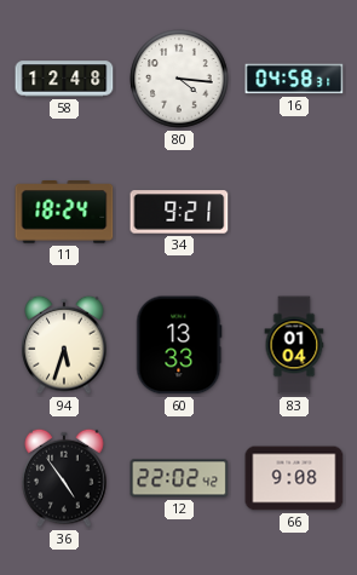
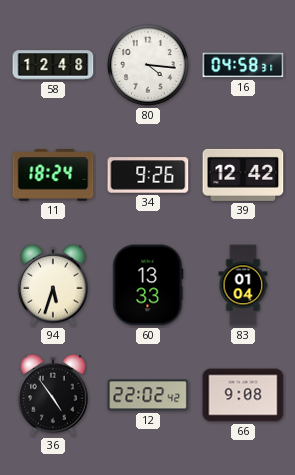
34: 9:21 -> 9:26 (148, 175)
39: none -> 12:42 (243, 175)
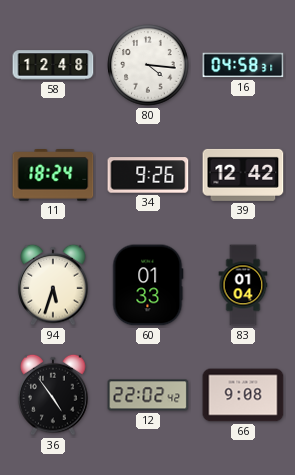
60: 13:33 -> 01:33 (148, 285)
